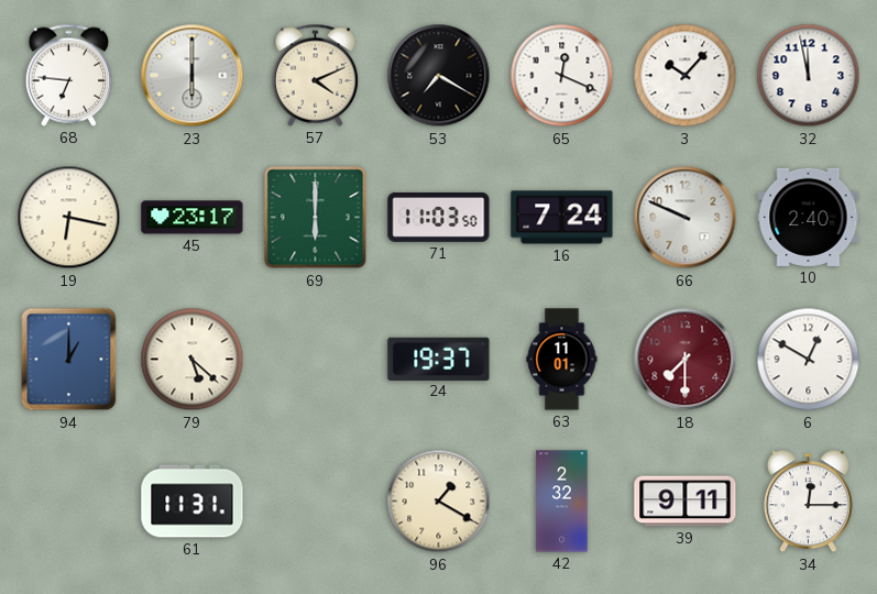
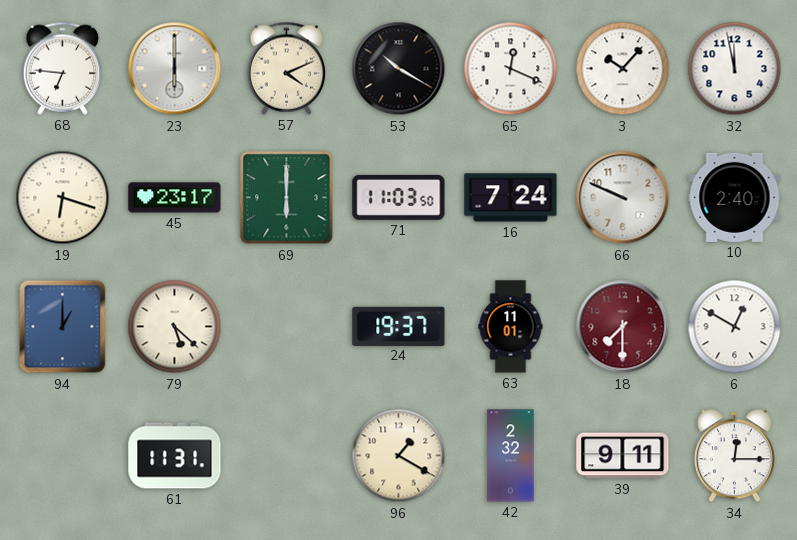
53: 7:20 -> 10:20 (399, 69)
19: 6:17 -> 6:18 (63, 198)
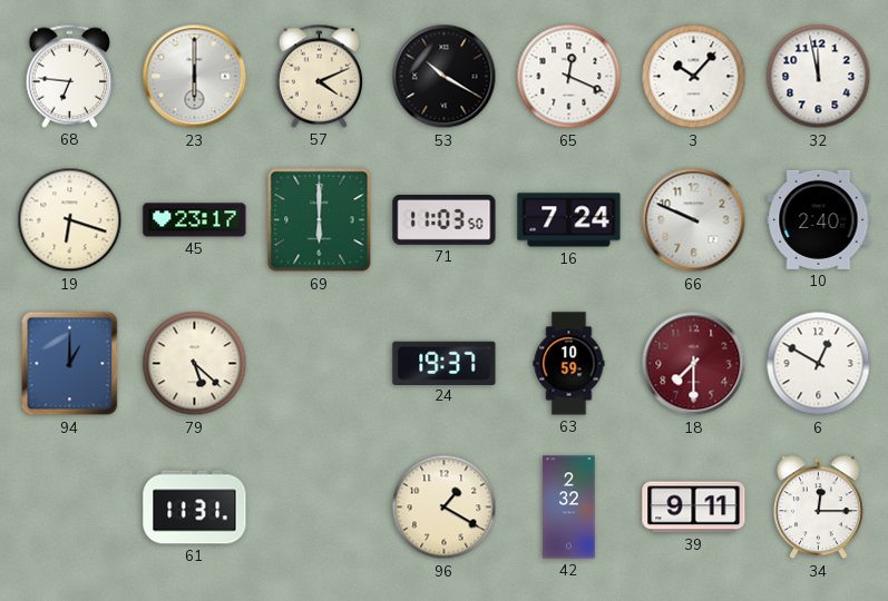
63: 11:01 -> 10:59 (569, 364)
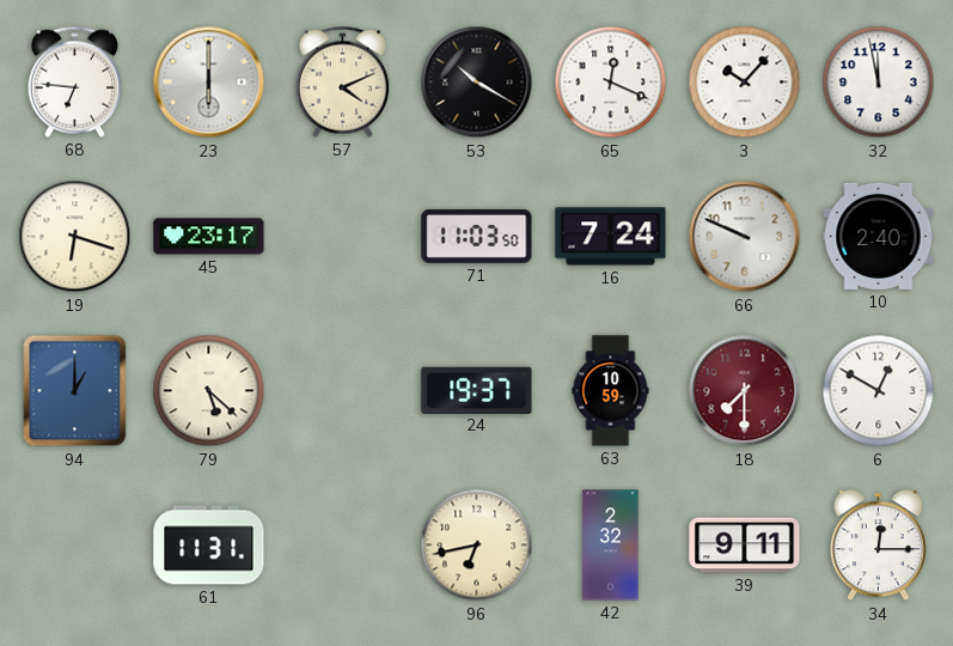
69: 6:00 -> none (320, 220)
96: 1:20 -> 6:43 (477, 546)
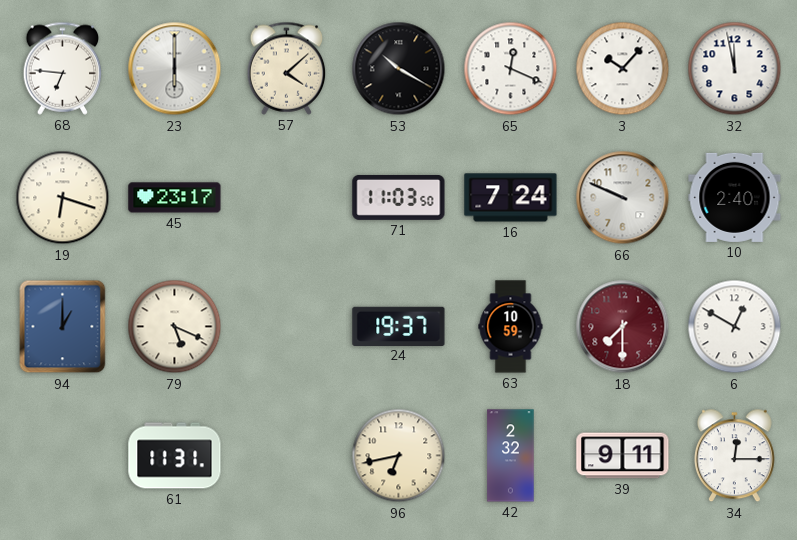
57: 4:11 -> 4:08 (287, 68)
79: 5:22 -> 5:19 (175, 327)
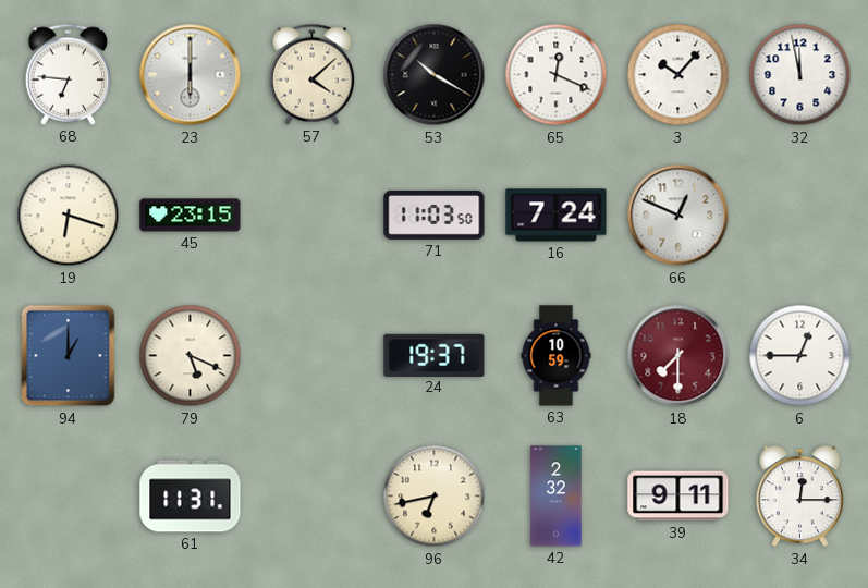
45: 23:17 -> 23:15 (191, 216)
66: 9:49 -> 12:49 (678, 216)
10: 2:40 -> none (735, 197)
6: 12:50 -> 12:45 (800, 356)
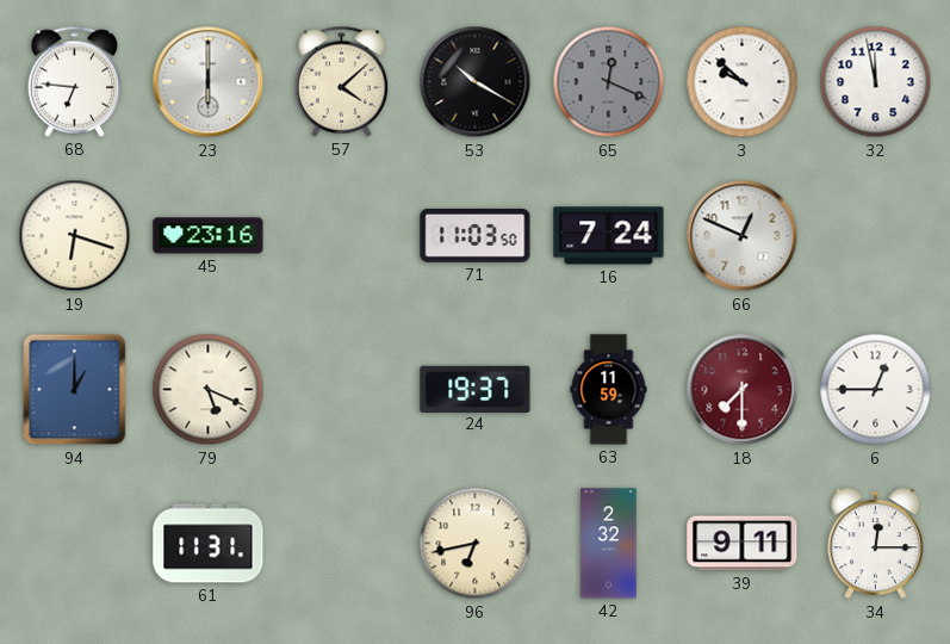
65 dial: white -> grey (609, 82)
3: 10:07 -> 9:52 (743, 82)
45: 23:15 -> 23:16 (209, 236)
63: 10:59 -> 11:59 (609, 390)
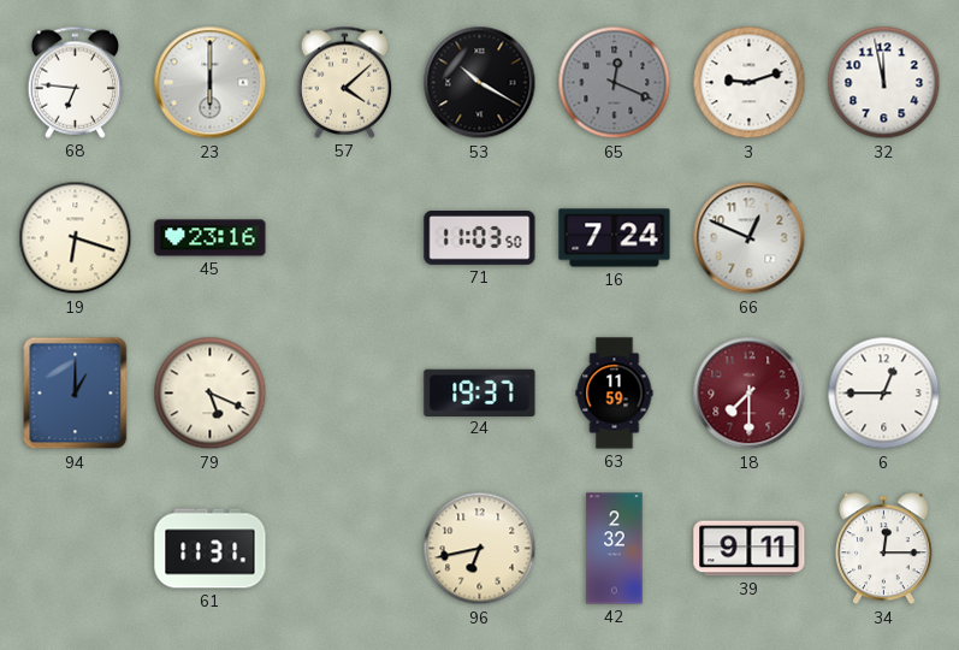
3: 9:52 -> 9:12 (750, 83)
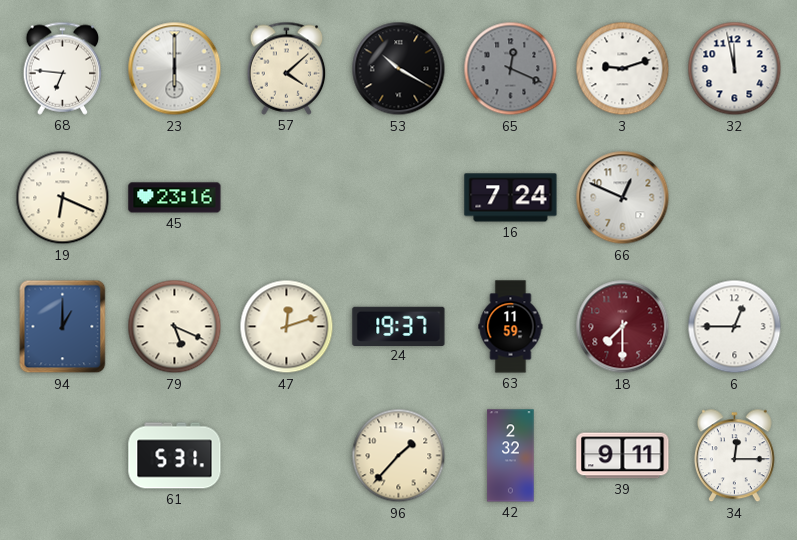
19: 6:18 -> 6:19 (63, 198)
71: 11:03 -> none (480, 237)
47: none -> 12:12 (287, 327)
61: 11:31 -> 5:31 (175, 456)
96: 6:43 -> 1:37 (399, 456)
